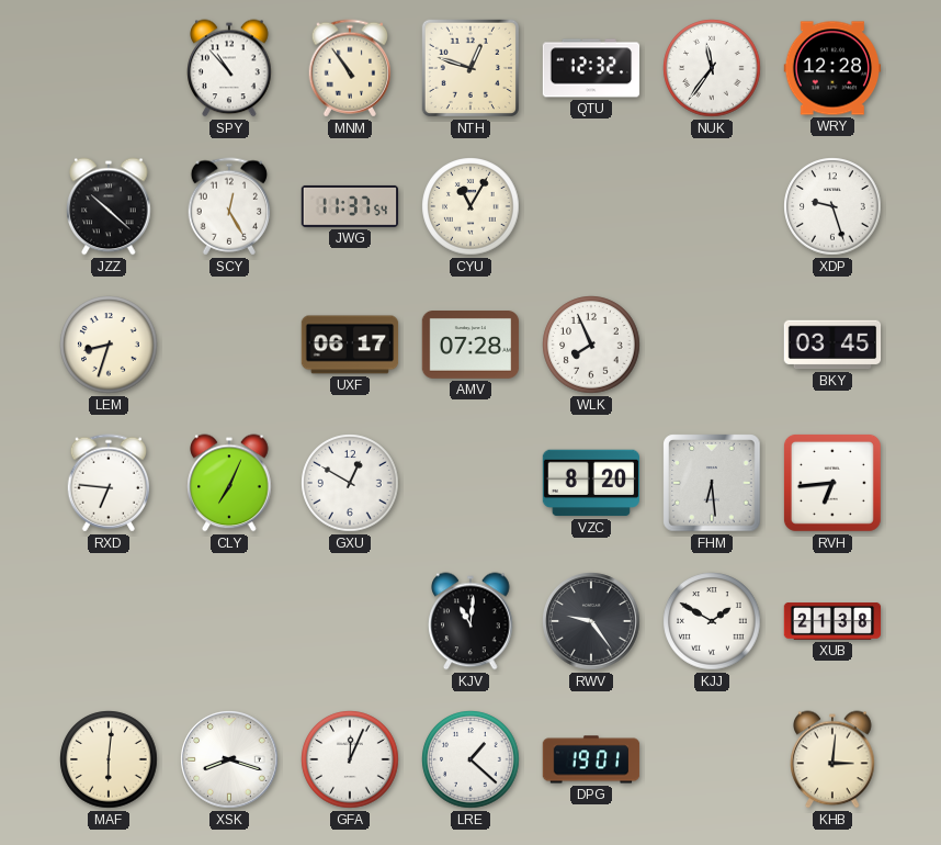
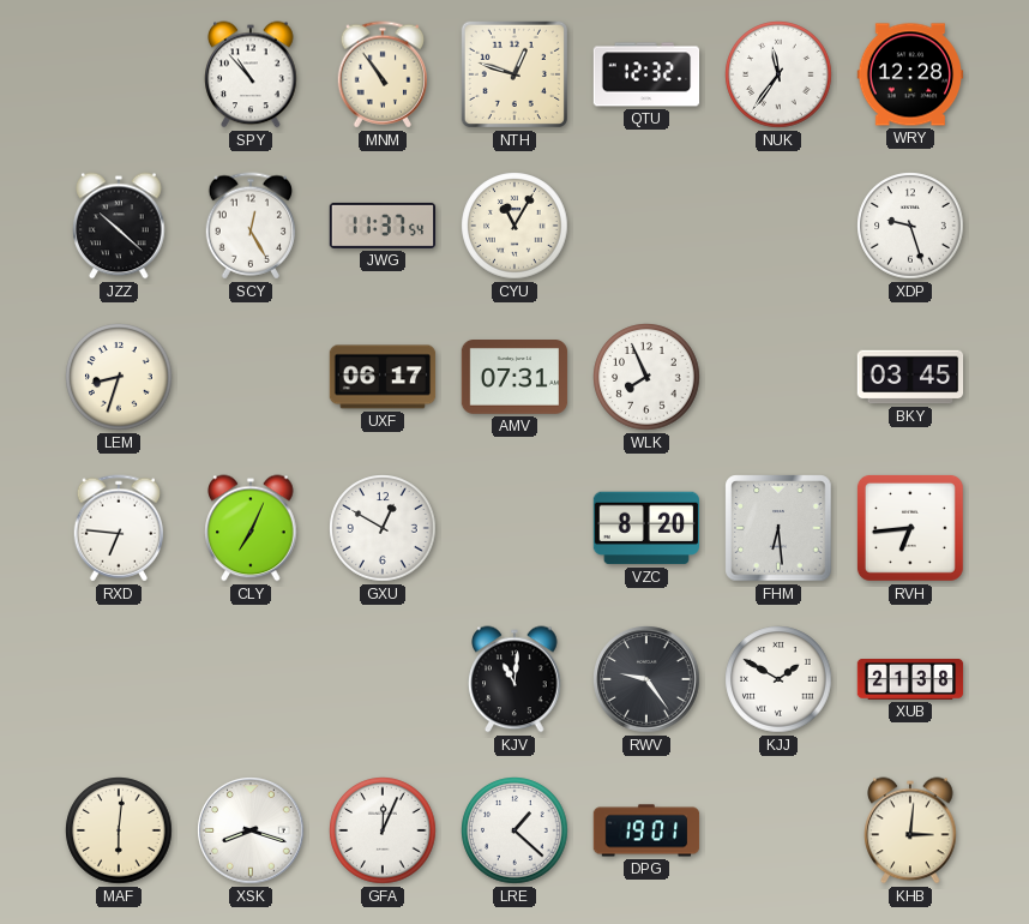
AMV: 07:28 -> 07:31 (514, 378)
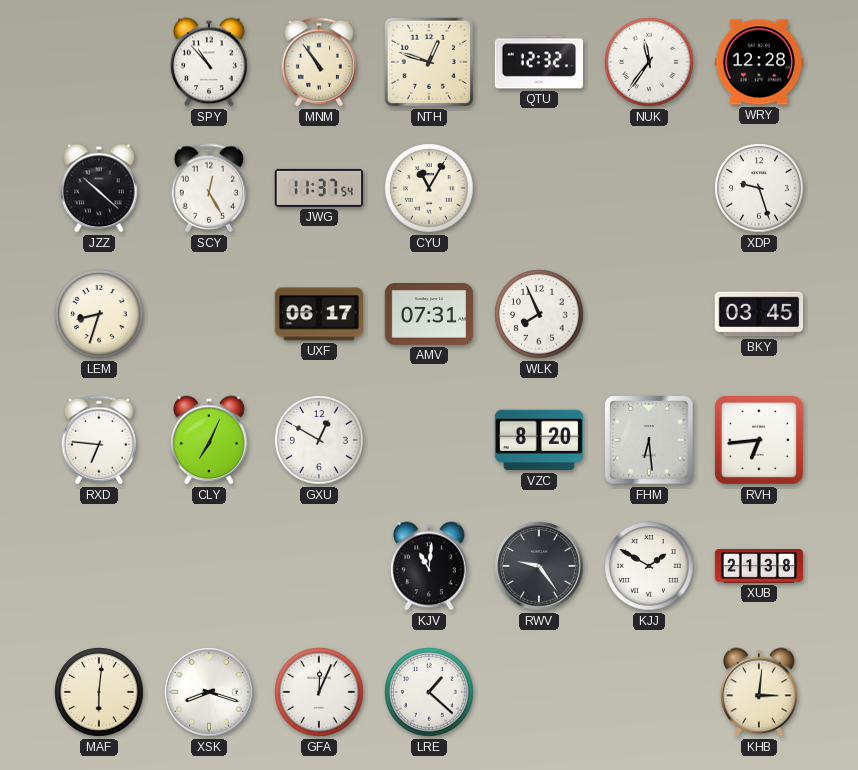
DPG: 19:01 -> none (646, 830)
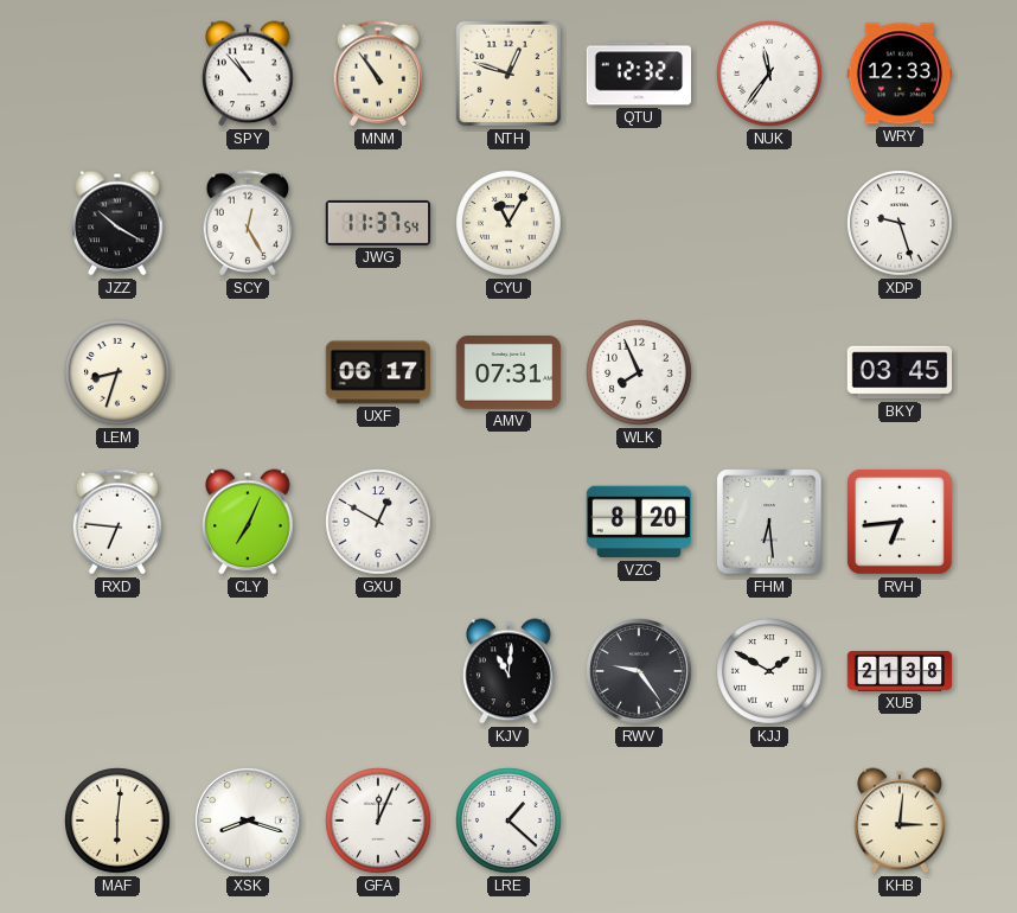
WRY: 12:28 -> 12:33 (900, 74)
JZZ: 10:22 -> 10:20 (117, 223)
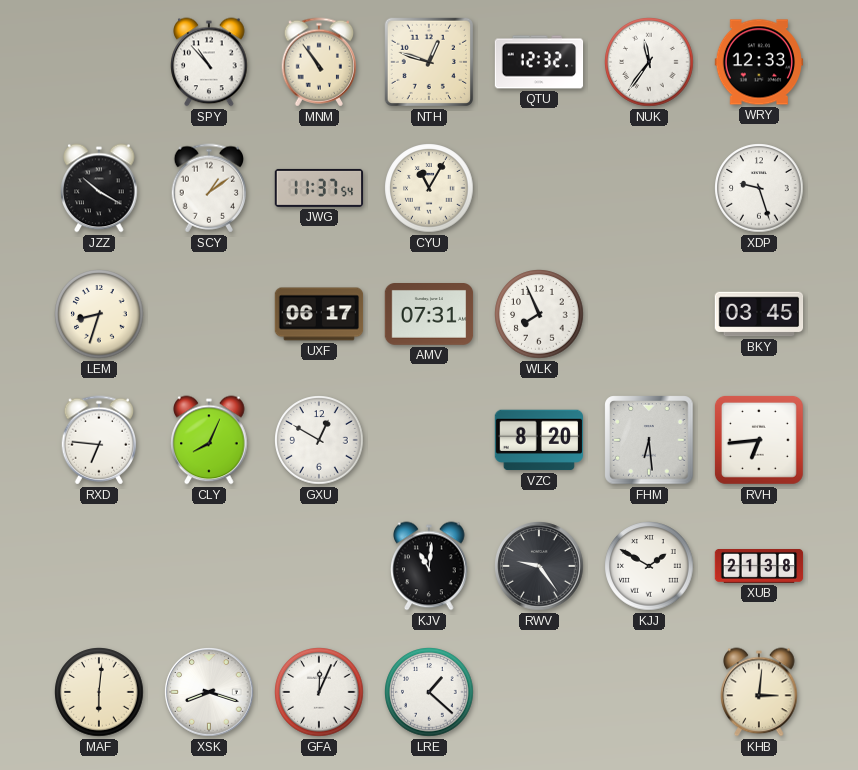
SCY: 12:25 -> 1:09 (209, 188)
CLY: 7:04 -> 8:04 (209, 440)
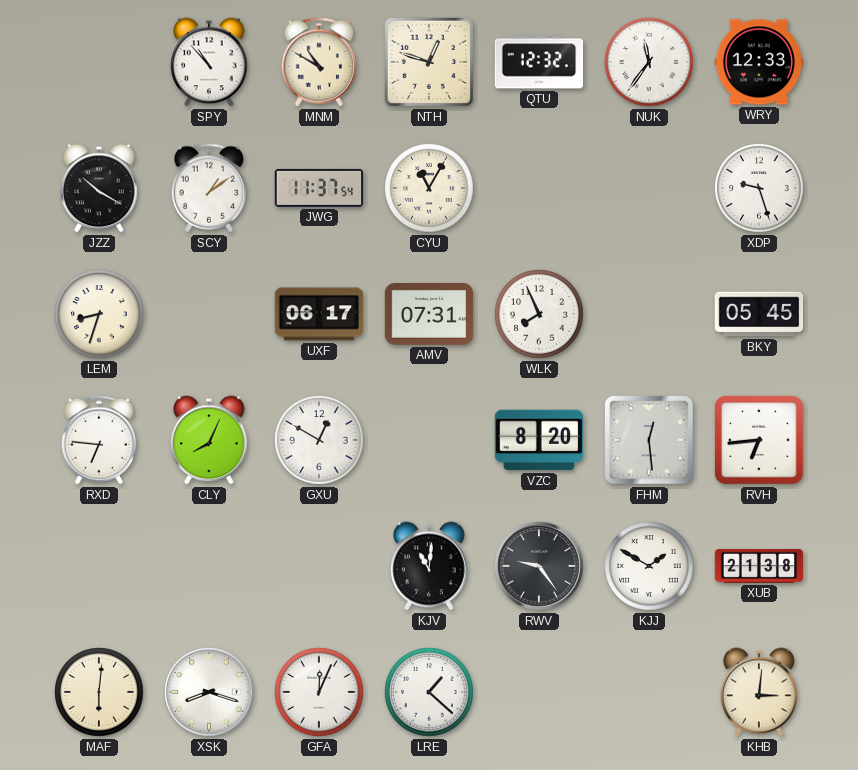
MNM: 10:54 -> 10:50 (319, 62)
BKY: 03:45 -> 05:45 (759, 314)
FHM: 6:29 -> 12:29 (649, 440)
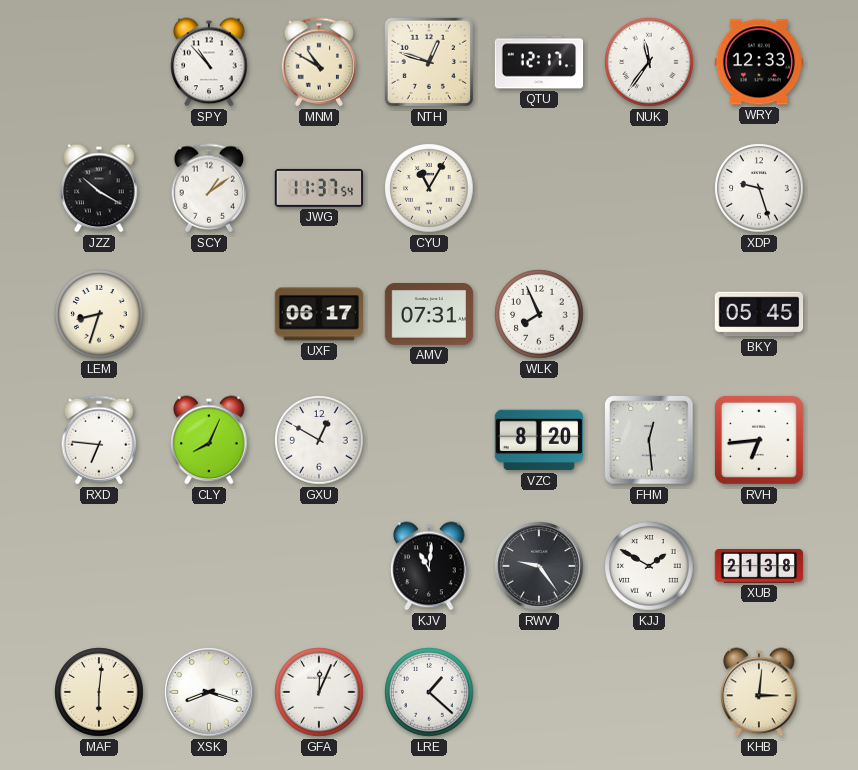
QTU: 12:32 -> 12:17 (539, 62)
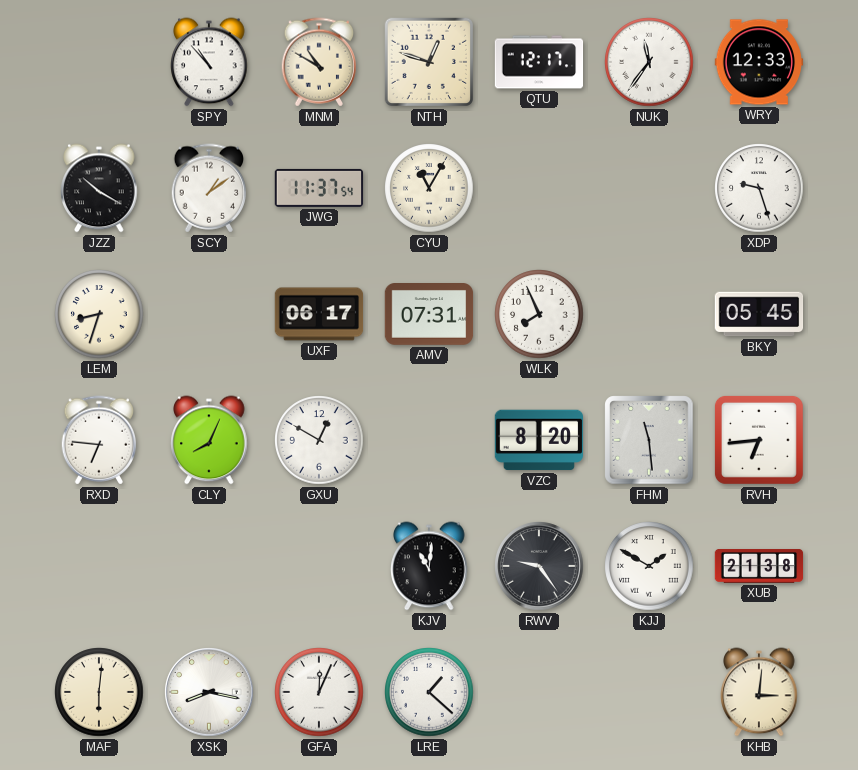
FHM: 12:29 -> 11:29 (649, 440)
XSK: 8:18 -> 8:17 (209, 692)
